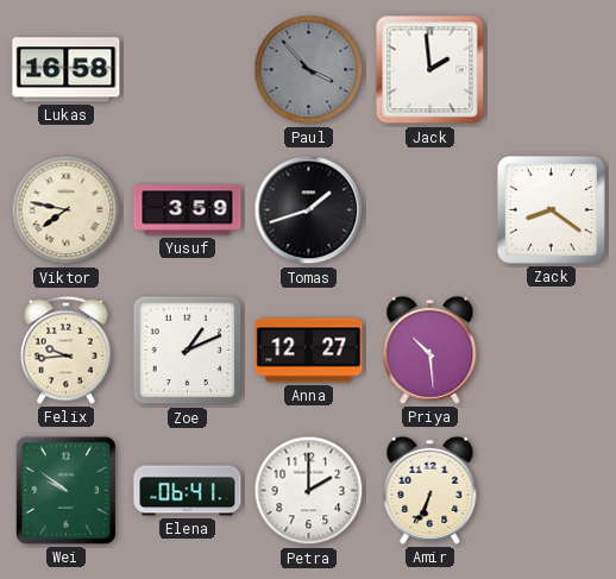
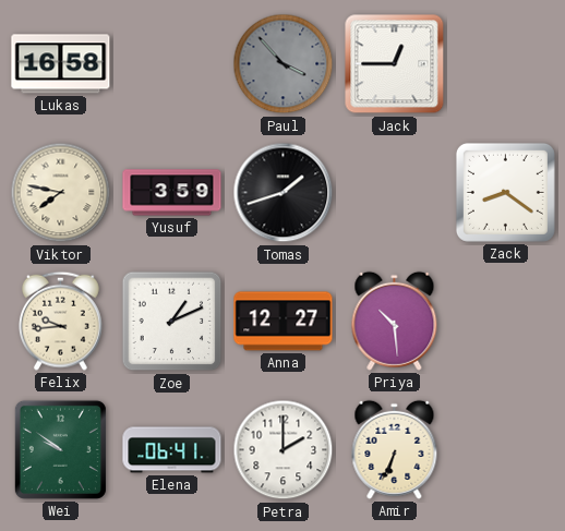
Jack: 1:59 -> 12:45 (395, 64)
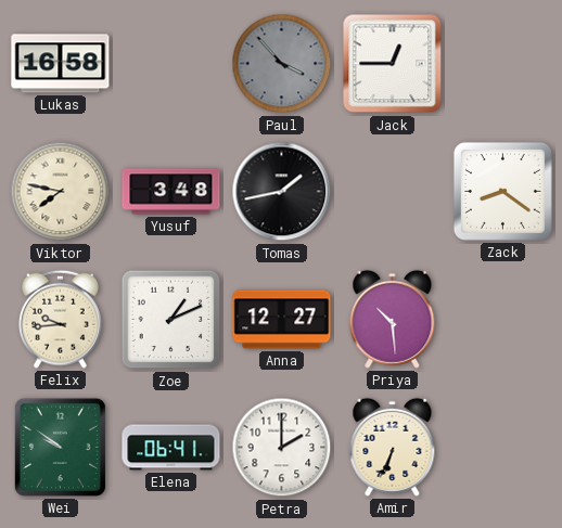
Yusuf: 3:59 -> 3:48 (171, 192)
Tomas: 1:42 -> 1:43 (282, 192)
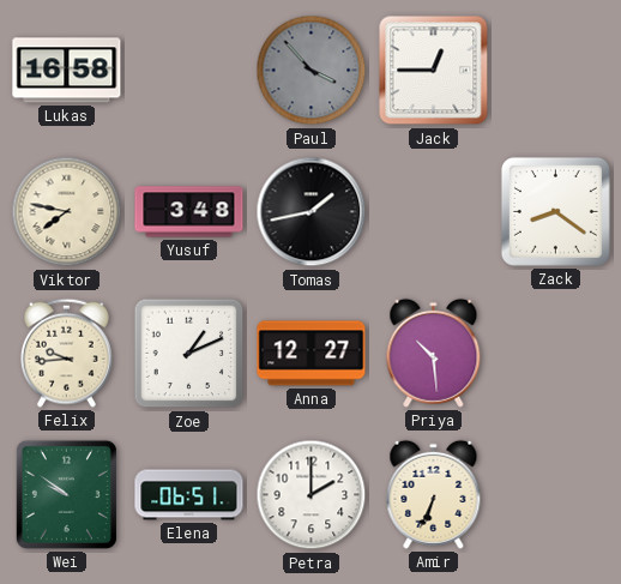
Elena: 06:41 -> 06:51 (189, 495)
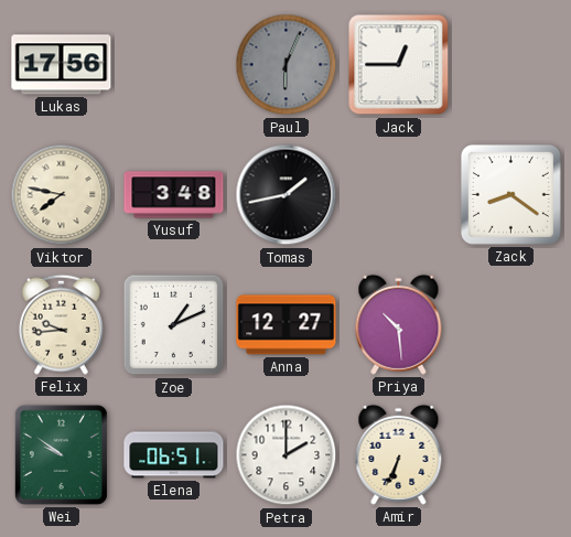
Lukas: 16:58 -> 17:56 (62, 65)
Paul: 3:53 -> 6:04 (287, 65)
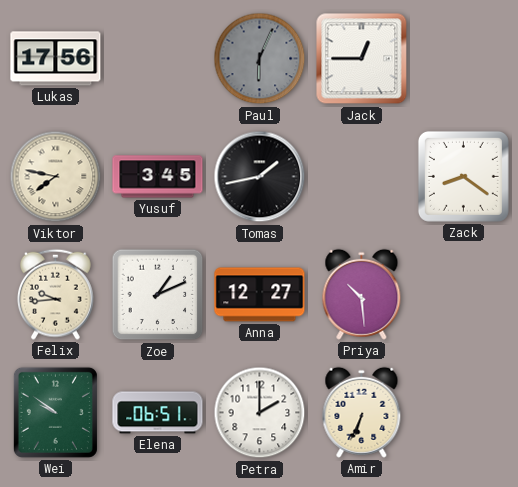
Yusuf: 3:48 -> 3:45 (158, 177)
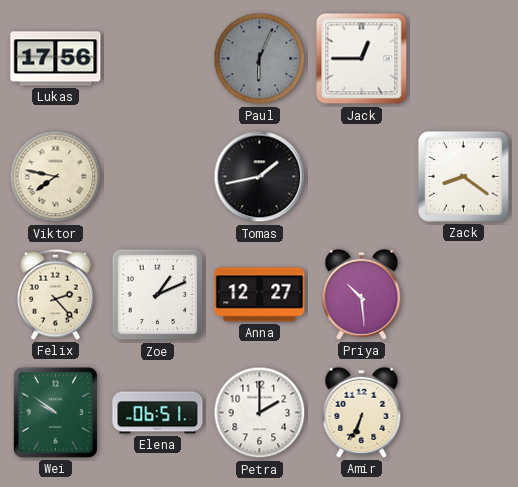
Yusuf: 3:45 -> none (158, 177)
Felix: 9:44 -> 2:23 (55, 294)
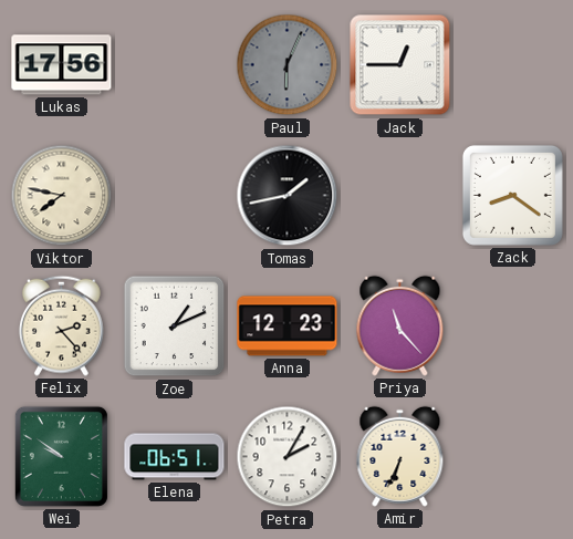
Anna: 12:27 -> 12:23 (288, 326)
Priya: 10:29 -> 11:23 (400, 325)
Petra: 2:00 -> 2:05 (288, 457)
